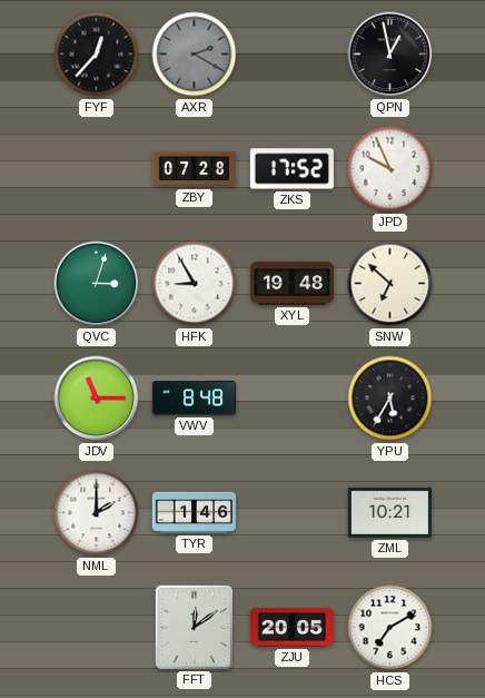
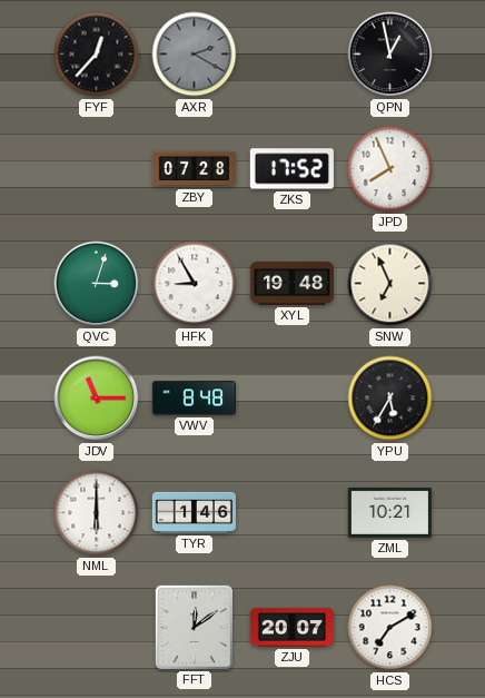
JPD: 9:56 -> 7:56 (390, 169)
SNW: 6:52 -> 6:56 (390, 284)
NML: 2:00 -> 6:00 (97, 513)
ZJU: 20:05 -> 20:07 (291, 628)
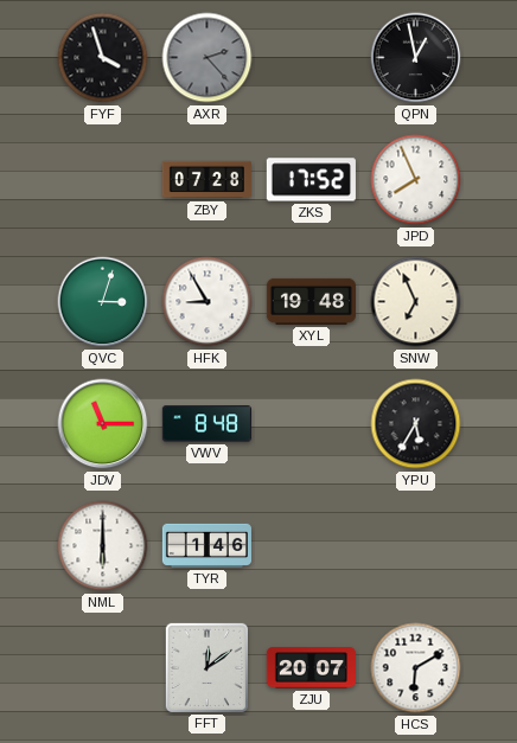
FYF: 12:37 -> 3:57 (103, 58)
AXR: 2:20 -> 2:23 (208, 58)
ZML: 10:21 -> none (389, 512)
HCS: 7:10 -> 6:10 (416, 668)
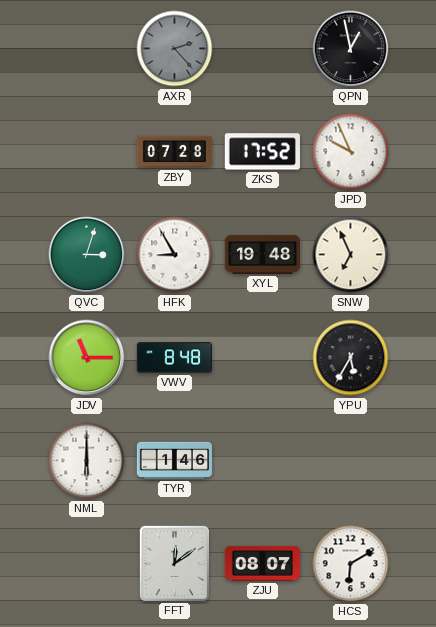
FYF: 3:57 -> none (103, 58)
JPD: 7:56 -> 9:56 (351, 152)
ZJU: 20:07 -> 08:07 (262, 564)
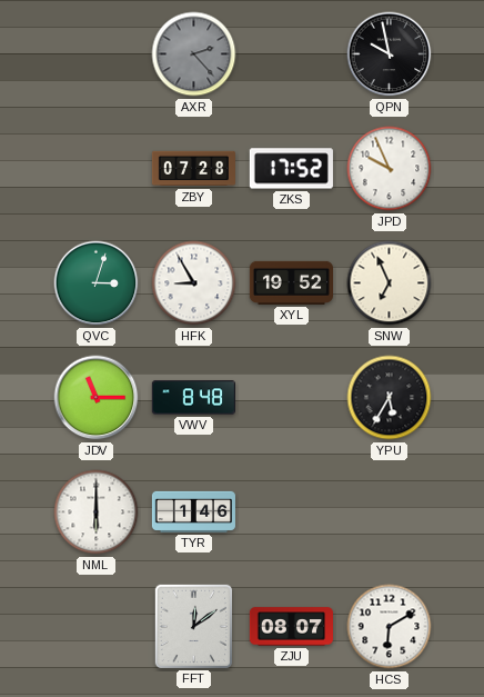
QPN: 12:58 -> 9:58 (390, 54)
XYL: 19:48 -> 19:52 (291, 282)
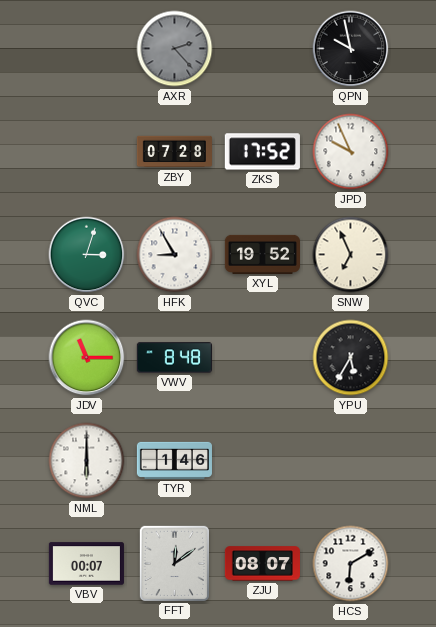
VBV: none -> 00:07 (86, 564)
